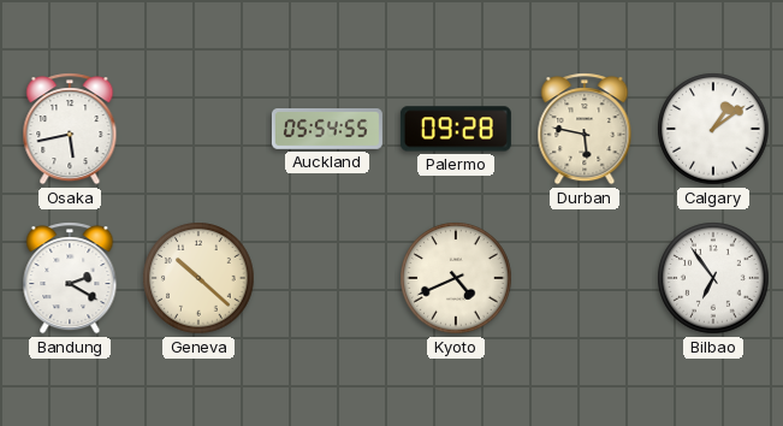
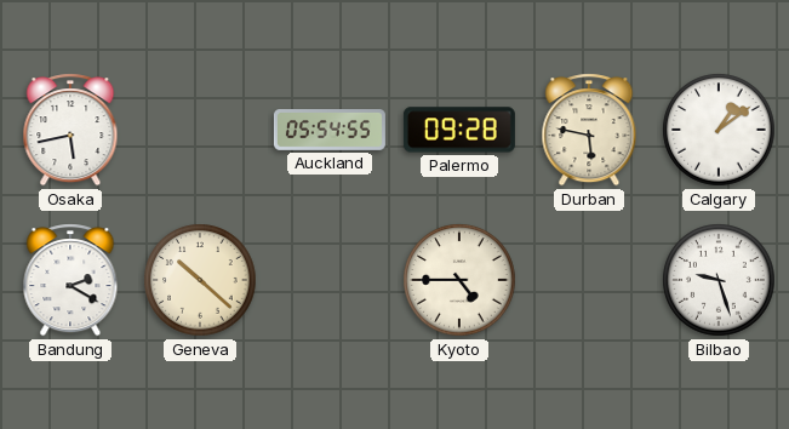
Kyoto: 4:41 -> 4:45 (459, 280)
Bilbao: 6:54 -> 9:27 (719, 280)
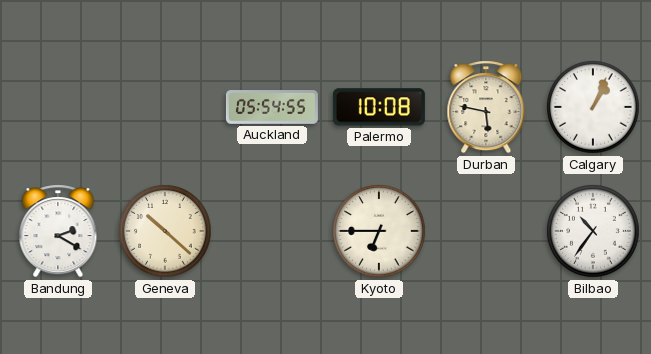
Osaka: 5:43 -> none (70, 130)
Palermo: 09:28 -> 10:08 (379, 107)
Calgary: 1:09 -> 1:04 (593, 107)
Kyoto: 4:45 -> 6:45 (379, 231)
Bilbao: 9:27 -> 10:36 (593, 231)
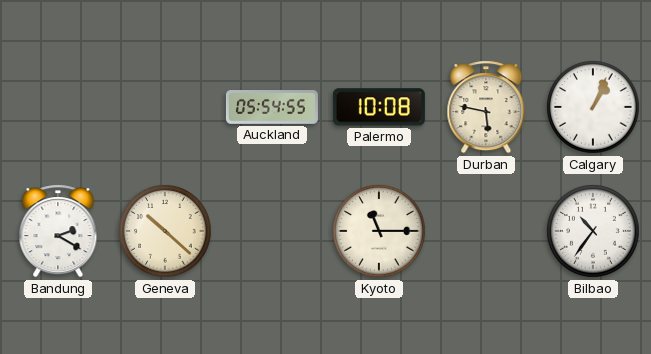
Kyoto: 6:45 -> 11:15 (379, 231)
